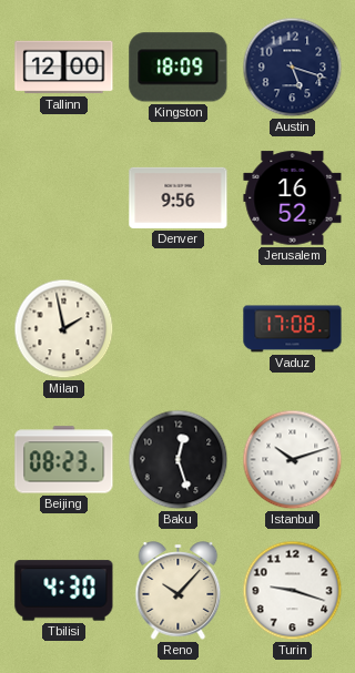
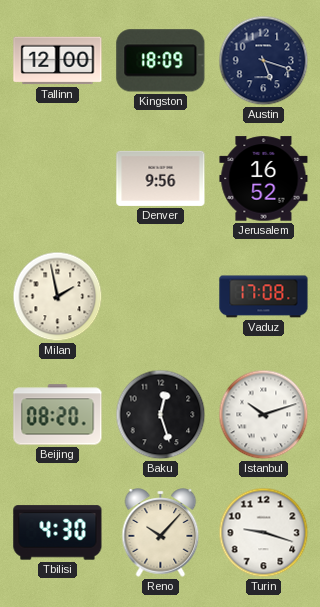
Beijing: 08:23 -> 08:20 (58, 415)
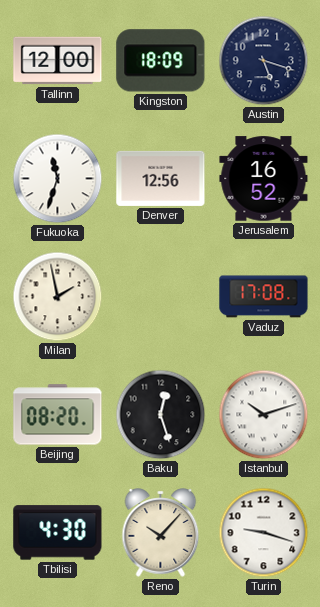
Fukuoka: none -> 11:33 (58, 179)
Denver: 9:56 -> 12:56 (161, 178)
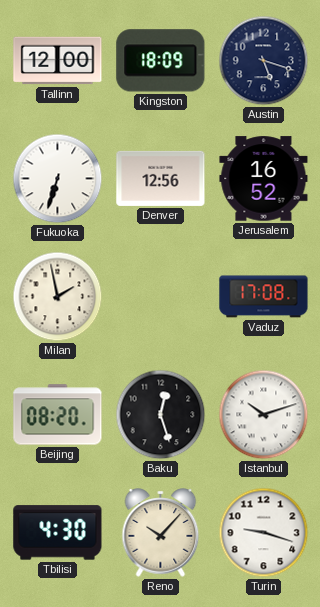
Fukuoka: 11:33 -> 6:33 (58, 179)
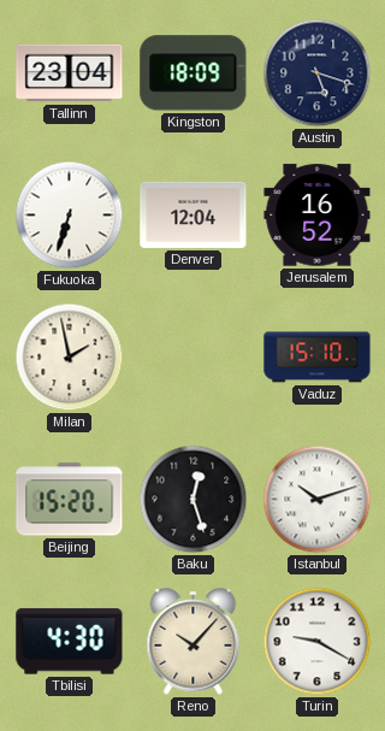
Tallinn: 12:00 -> 23:04 (70, 73)
Denver: 12:56 -> 12:04 (194, 214)
Vaduz: 17:08 -> 15:10 (318, 358)
Beijing: 08:20 -> 15:20 (70, 500)
Turin: 9:18 -> 9:20 (318, 642)
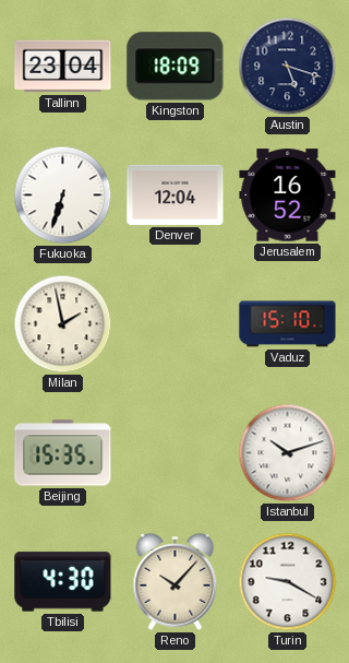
Beijing: 15:20 -> 15:35 (63, 453)
Baku: 12:27 -> none (194, 500)
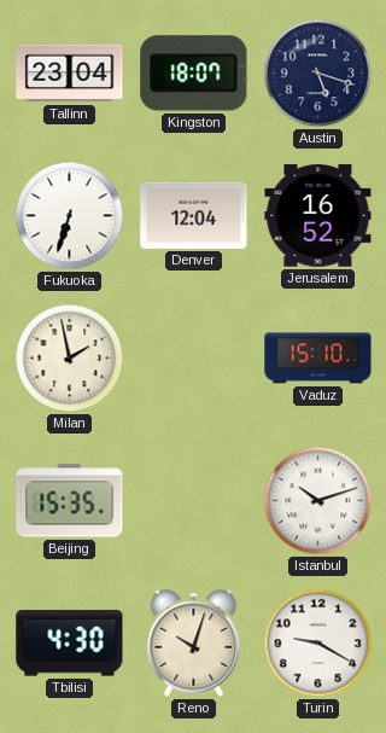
Kingston: 18:09 -> 18:07 (194, 74)
Reno: 10:07 -> 10:03 (194, 644)
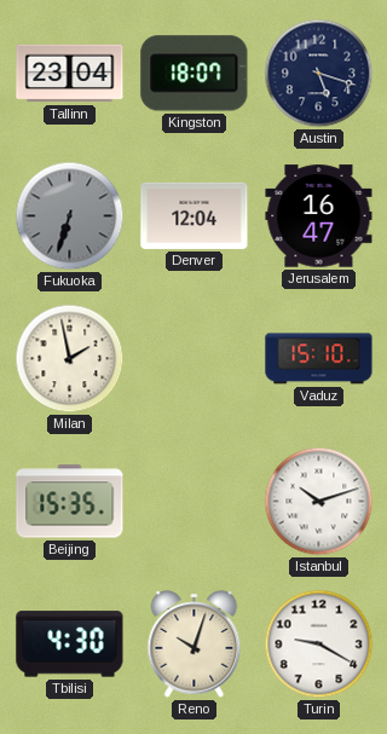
Fukuoka dial: white -> grey (70, 216)
Jerusalem: 16:52 -> 16:47 (319, 216)
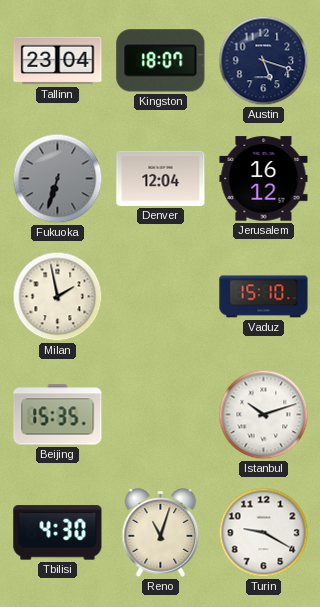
Jerusalem: 16:47 -> 16:12 (264, 179)
Reno: 10:03 -> 11:03 (161, 533)
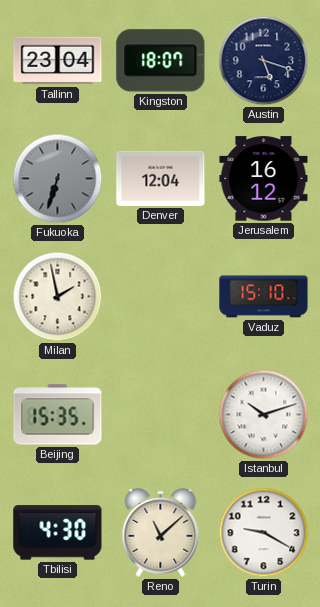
Reno: 11:03 -> 11:08 (161, 533)
